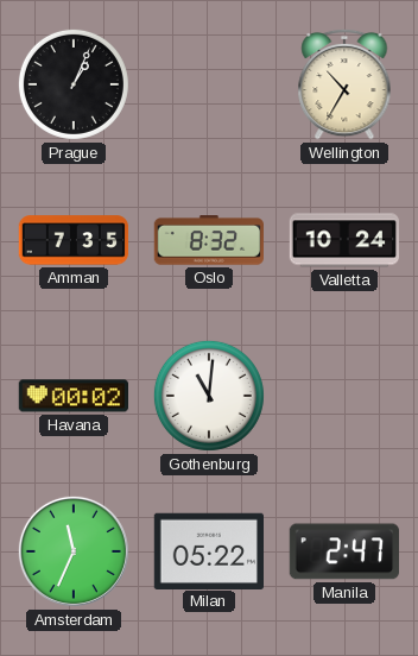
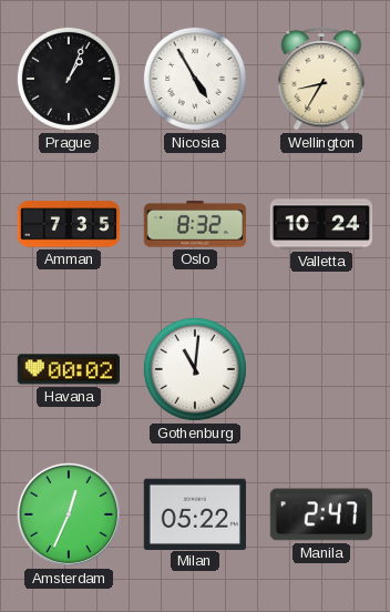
Nicosia: none -> 4:55 (195, 79)
Wellington: 10:35 -> 8:35 (321, 79)
Amsterdam: 11:34 -> 12:34 (69, 514)
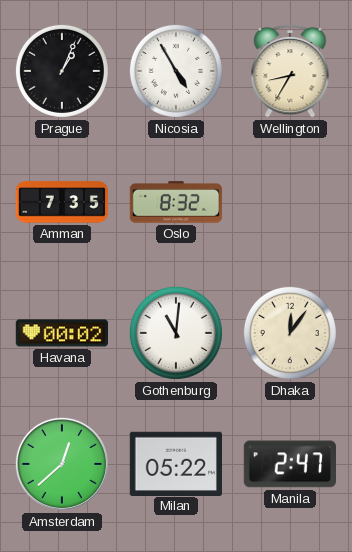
Valletta: 10:24 -> none (321, 224)
Dhaka: none -> 12:06 (290, 333)
Amsterdam: 12:34 -> 12:38 (62, 464)
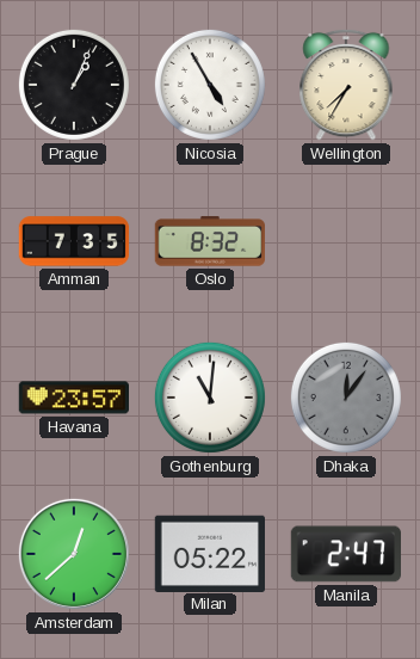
Wellington: 8:35 -> 7:35 (346, 85)
Havana: 00:02 -> 23:57 (73, 398)
Dhaka dial: cream -> grey (346, 398)
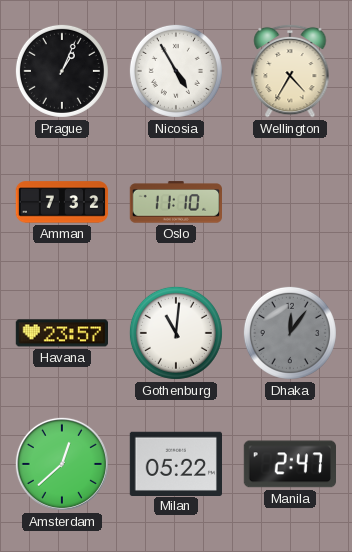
Wellington: 7:35 -> 4:35 (290, 71)
Amman: 7:35 -> 7:32 (62, 202)
Oslo: 8:32 -> 11:10 (175, 202)
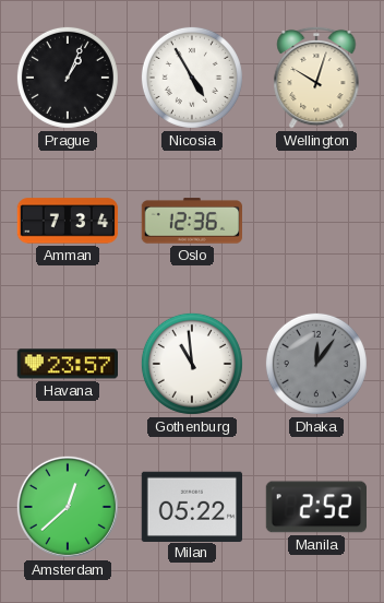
Wellington: 4:35 -> 10:03 (316, 78)
Amman: 7:32 -> 7:34 (68, 221)
Oslo: 11:10 -> 12:36 (191, 221)
Gothenburg: 11:01 -> 10:59 (192, 364)
Manila: 2:47 -> 2:52 (315, 507)
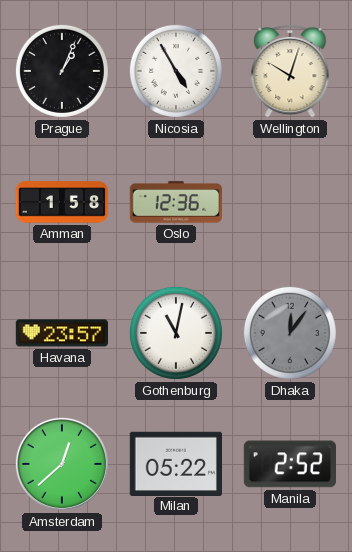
Amman: 7:34 -> 1:58 (62, 202)
Gothenburg: 10:59 -> 11:02 (176, 333)
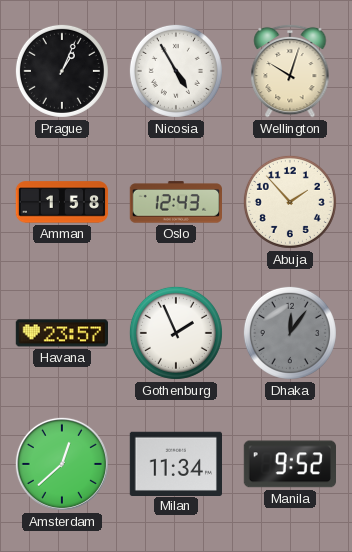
Oslo: 12:36 -> 12:43 (175, 202)
Abuja: none -> 1:53 (290, 202)
Gothenburg: 11:02 -> 1:56 (176, 333)
Milan: 05:22 -> 11:34 (175, 463)
Manila: 2:52 -> 9:52 (289, 464)
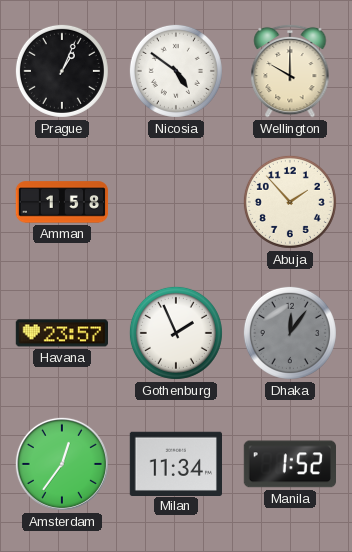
Nicosia: 4:55 -> 4:51 (176, 71)
Wellington: 10:03 -> 10:00 (290, 71)
Oslo: 12:43 -> none (175, 202)
Amsterdam: 12:38 -> 12:36 (62, 464)
Manila: 9:52 -> 1:52 (289, 464)
